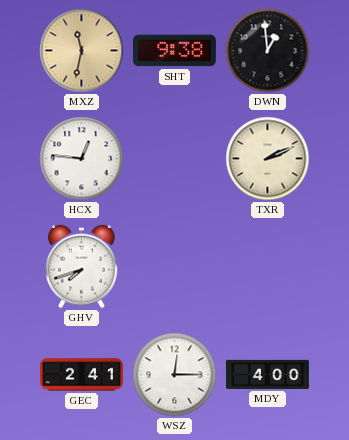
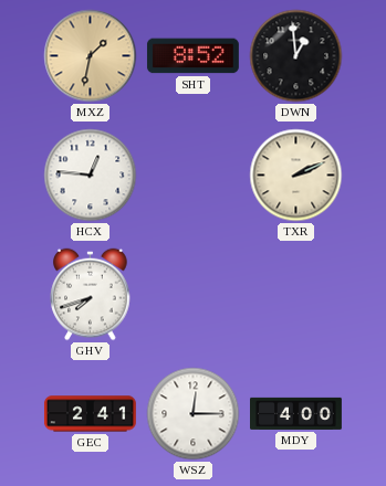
MXZ: 11:32 -> 1:32 (91, 56)
SHT: 9:38 -> 8:52 (192, 56)
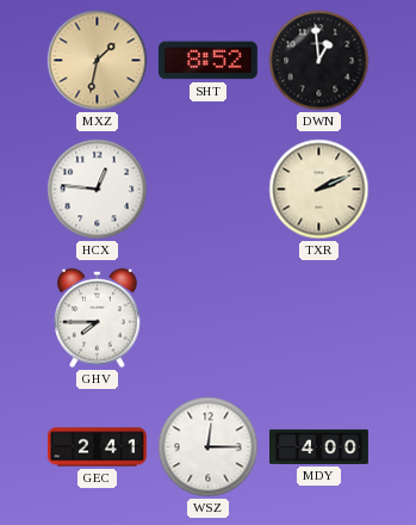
GHV: 7:42 -> 7:45 (98, 319)
